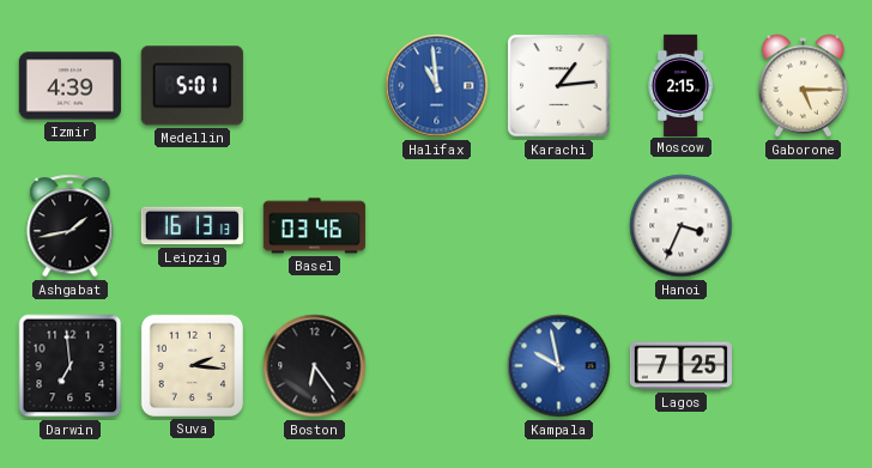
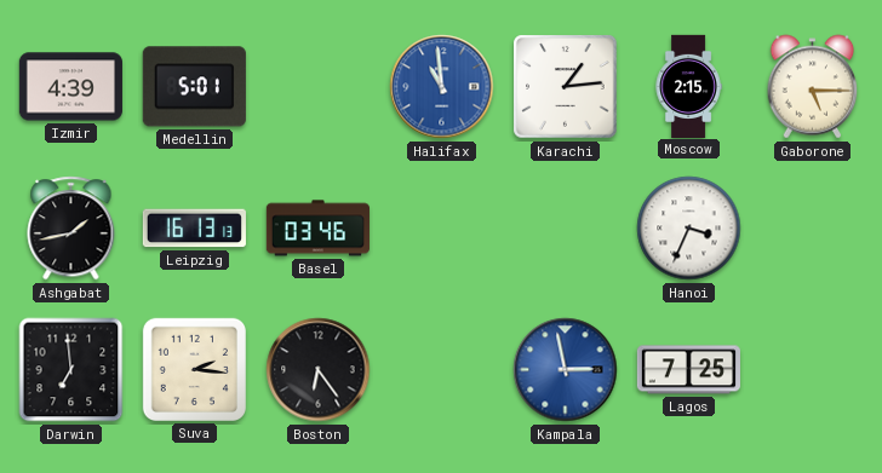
Kampala: 9:58 -> 2:58 (566, 370)
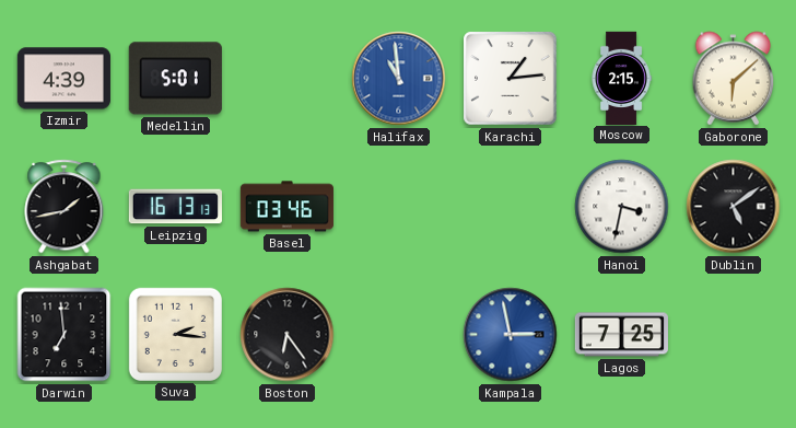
Gaborone: 5:15 -> 6:08 (734, 79)
Hanoi: 3:34 -> 3:32 (622, 207)
Dublin: none -> 5:09 (734, 207)
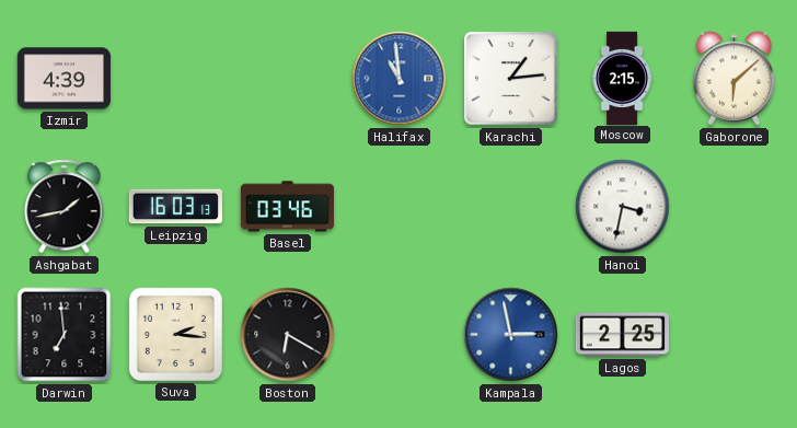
Medellin: 5:01 -> none (175, 79)
Leipzig: 16:13 -> 16:03 (175, 207)
Dublin: 5:09 -> none (734, 207)
Boston: 6:24 -> 6:20 (288, 335)
Lagos: 7:25 -> 2:25 (622, 335)
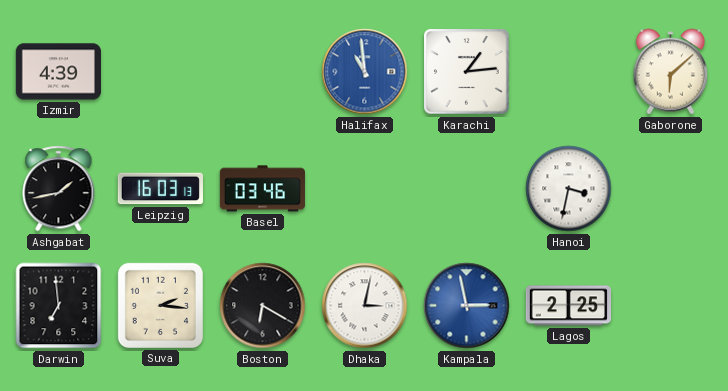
Moscow: 2:15 -> none (622, 78)
Dhaka: none -> 3:02 (365, 306)
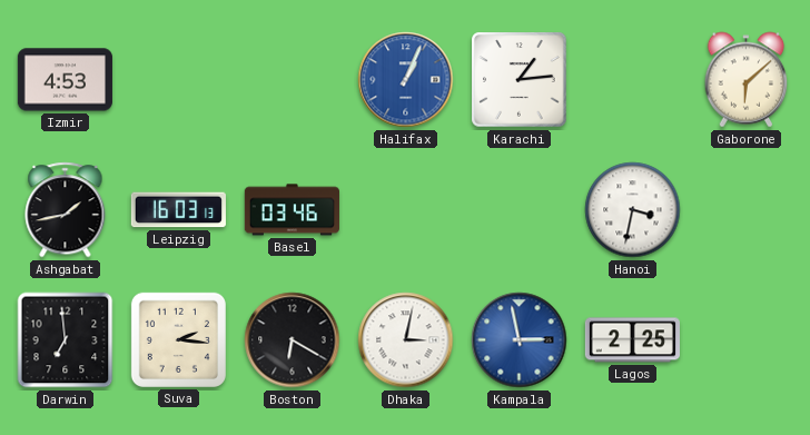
Izmir: 4:39 -> 4:53 (65, 80)
Halifax: 10:59 -> 1:04 (406, 80)
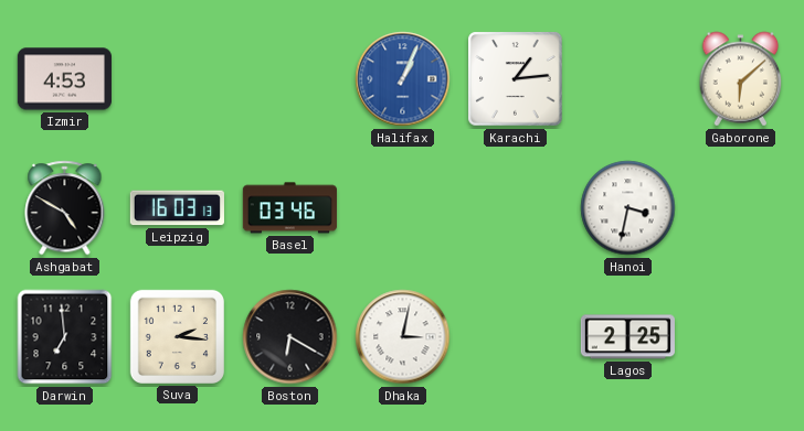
Ashgabat: 1:43 -> 4:50 (65, 208)
Kampala: 2:58 -> none (520, 340)
